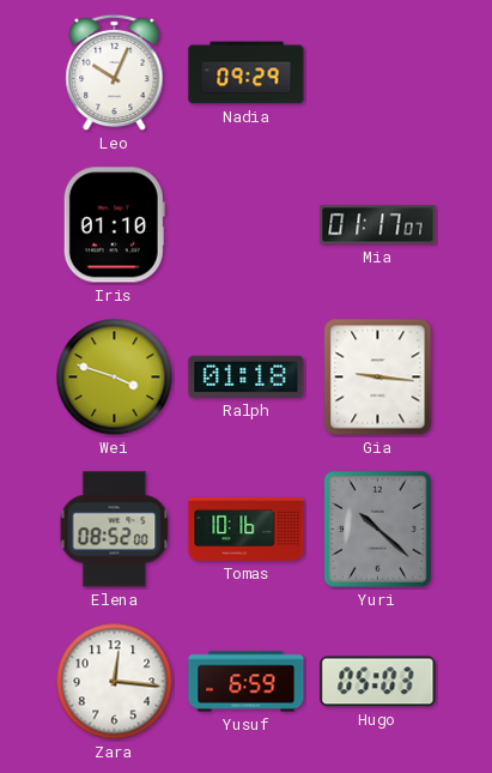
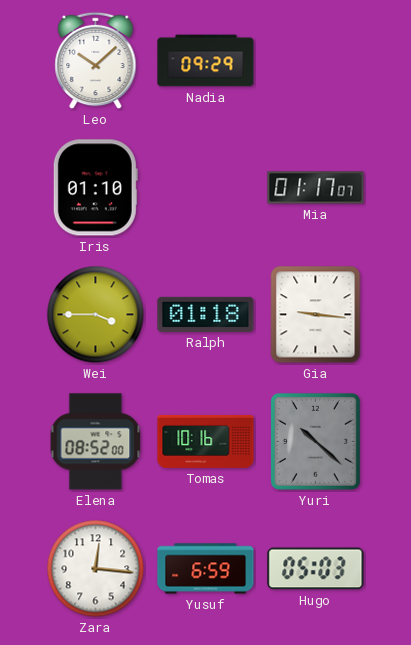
Leo: 10:04 -> 10:08 (96, 61)
Wei: 3:48 -> 3:45 (96, 315)
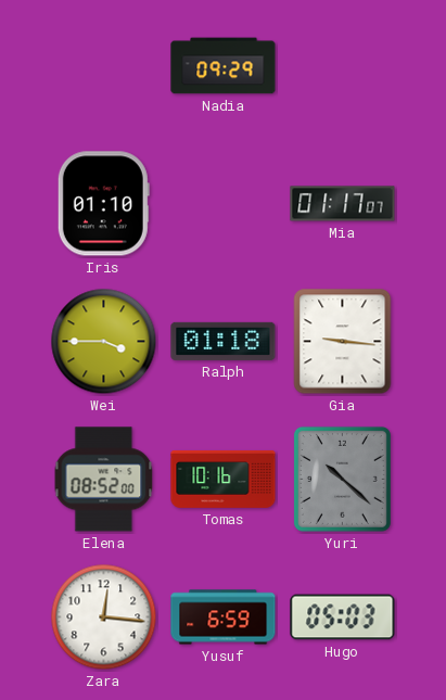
Leo: 10:08 -> none (96, 61)
